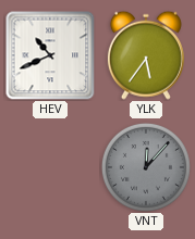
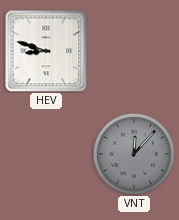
HEV: 10:41 -> 8:48 (46, 51)
YLK: 5:36 -> none (146, 55)
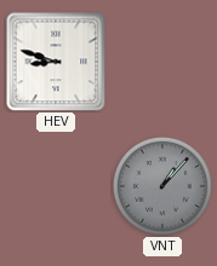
VNT: 12:07 -> 1:07 (162, 186)
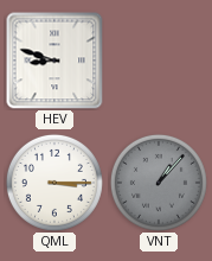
QML: none -> 3:15 (54, 183)
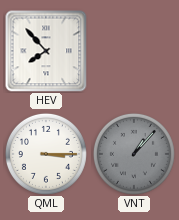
HEV: 8:48 -> 7:53 (46, 51)
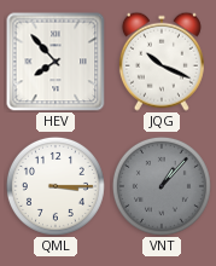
JQG: none -> 10:19 (162, 62)
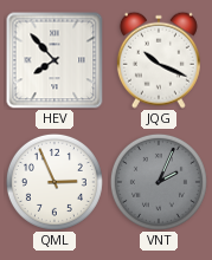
QML: 3:15 -> 2:56 (54, 182)
VNT: 1:07 -> 2:04 (159, 182)
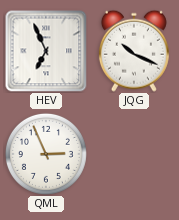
HEV: 7:53 -> 6:56 (46, 51)
VNT: 2:04 -> none (159, 182)
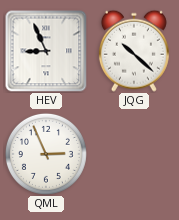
HEV: 6:56 -> 8:56 (46, 51)
JQG: 10:19 -> 10:22 (134, 51)
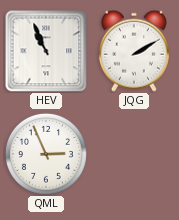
HEV: 8:56 -> 10:56 (46, 51)
JQG: 10:22 -> 2:10 (134, 51)
